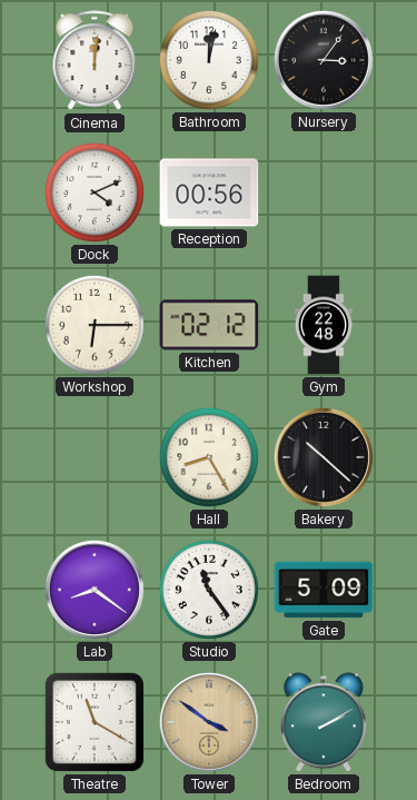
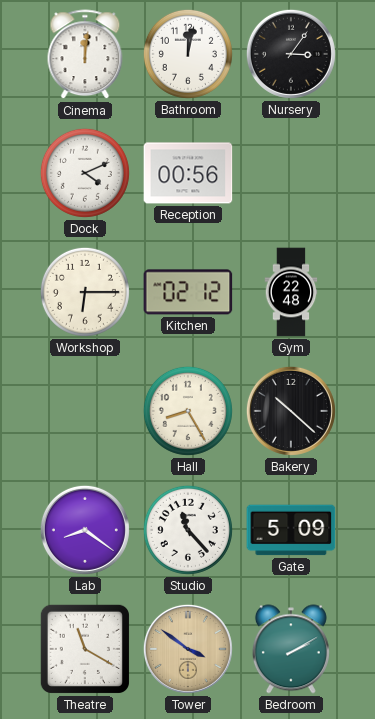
Studio: 11:24 -> 11:23 (188, 530)
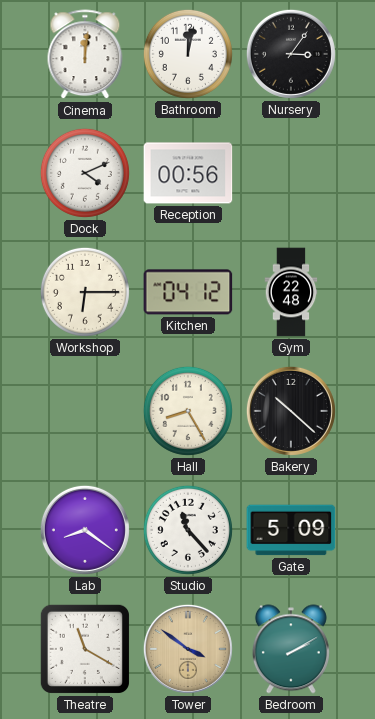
Kitchen: 02:12 -> 04:12 (188, 292)
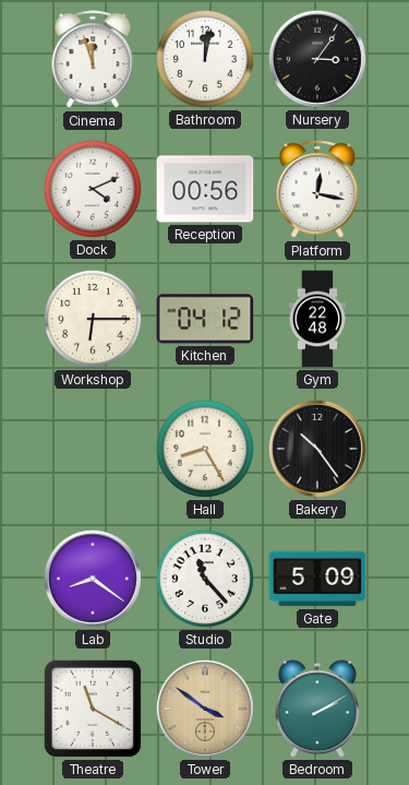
Cinema: 12:01 -> 11:57 (93, 60)
Platform: none -> 12:17 (317, 190)
Bakery: 10:22 -> 10:24 (317, 449)
